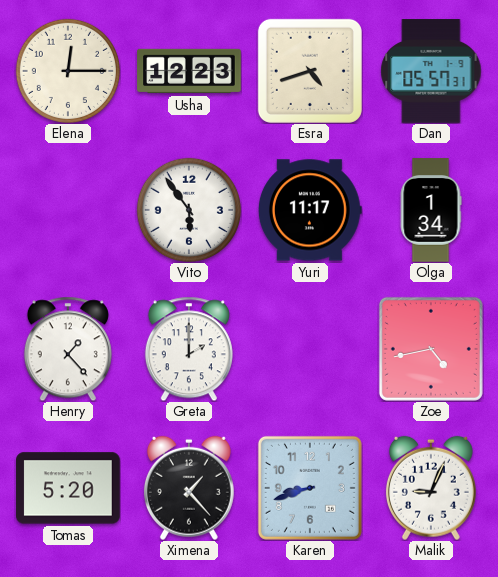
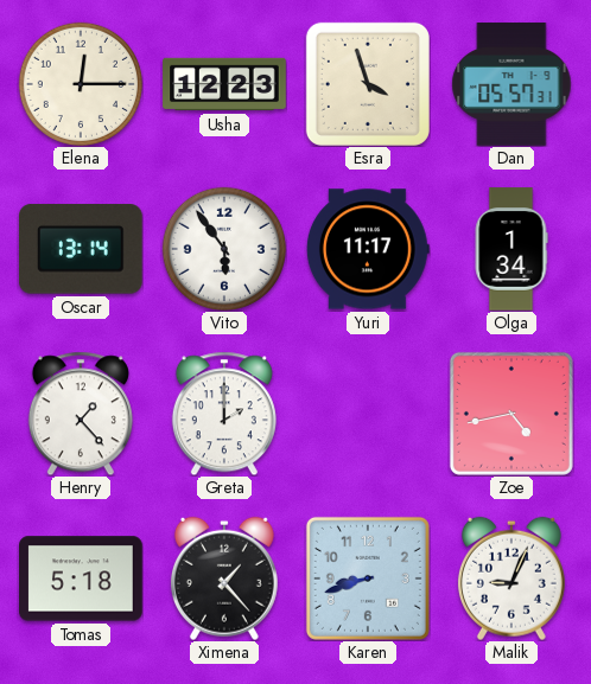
Esra: 4:42 -> 3:57 (368, 84)
Oscar: none -> 13:14 (81, 249)
Tomas: 5:20 -> 5:18 (81, 578)
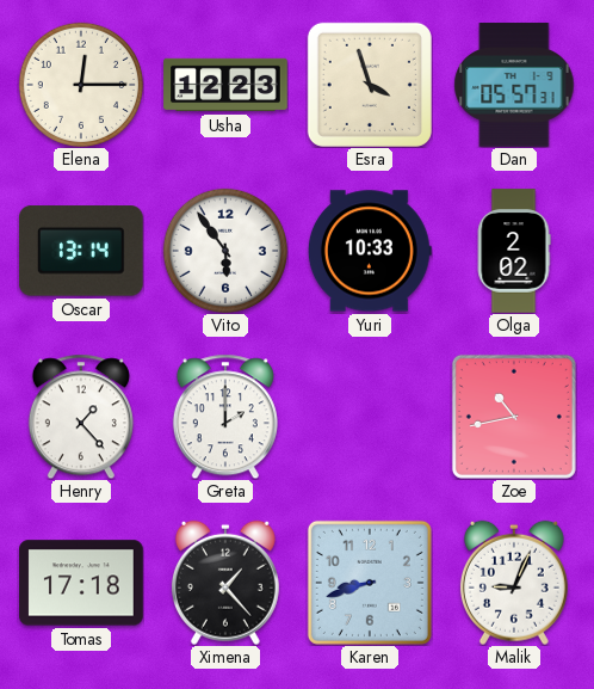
Yuri: 11:17 -> 10:33 (370, 251)
Olga: 1:34 -> 2:02 (514, 251)
Zoe: 4:43 -> 10:43 (514, 417)
Tomas: 5:18 -> 17:18 (81, 583)
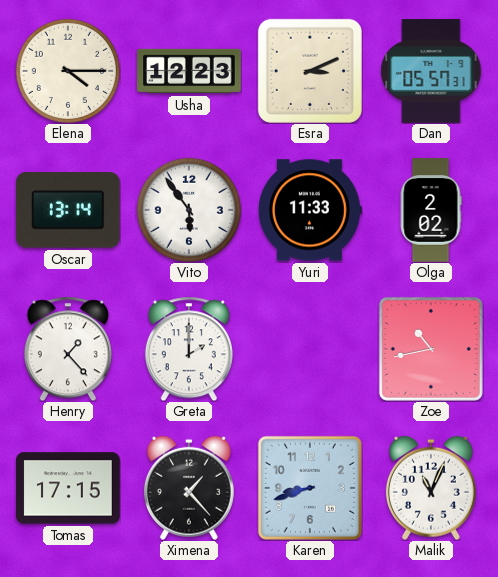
Elena: 12:15 -> 4:15 (68, 71)
Esra: 3:57 -> 3:11 (310, 71)
Yuri: 10:33 -> 11:33 (310, 210)
Tomas: 17:18 -> 17:15 (68, 488)
Malik: 9:04 -> 11:04 (431, 488)
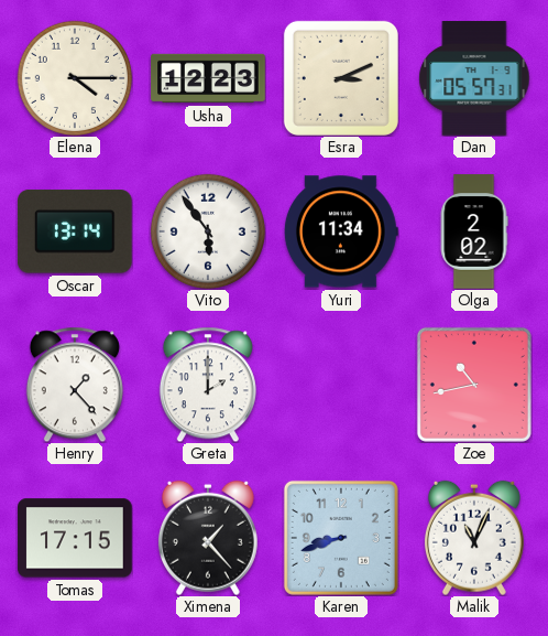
Yuri: 11:33 -> 11:34 (341, 231)
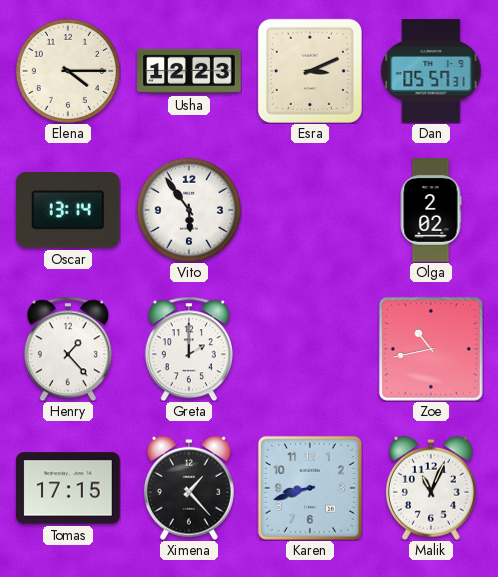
Yuri: 11:34 -> none (341, 231)
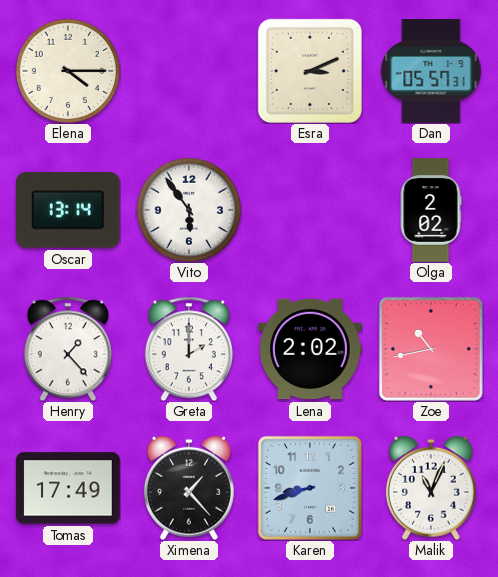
Usha: 12:23 -> none (189, 71)
Lena: none -> 2:02 (310, 349)
Tomas: 17:15 -> 17:49 (68, 488)
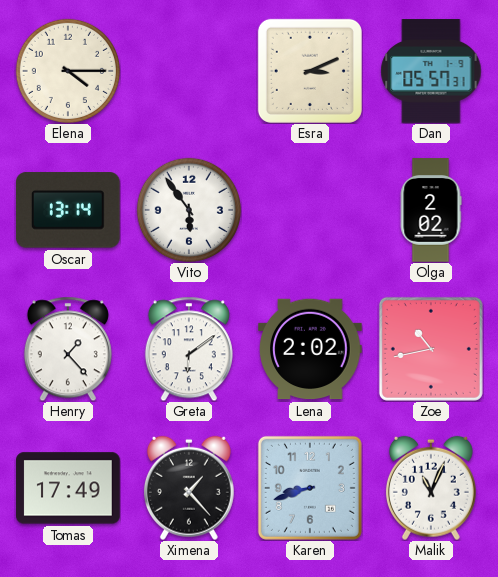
Greta: 2:00 -> 6:09 (189, 349)
